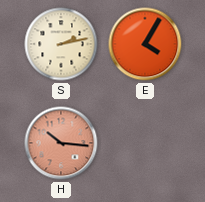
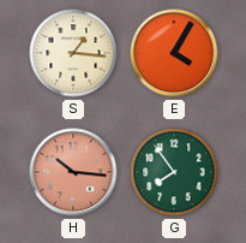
S: 2:13 -> 1:16 (73, 53)
G: none -> 7:54 (174, 172)
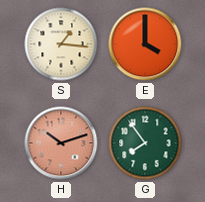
E: 4:05 -> 4:00 (145, 44)
H: 10:16 -> 10:12 (61, 143)
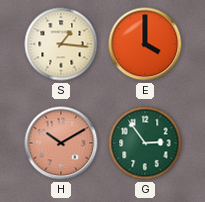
H: 10:12 -> 10:10 (61, 143)
G: 7:54 -> 2:54 (145, 143)
